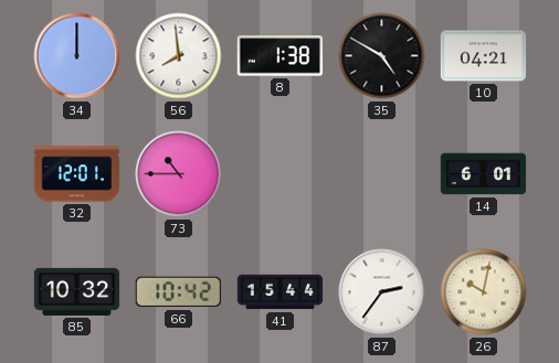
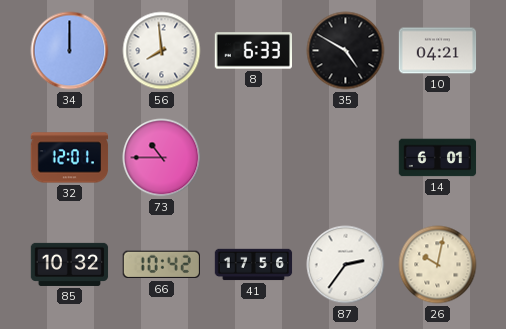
8: 1:38 -> 6:33 (253, 51)
41: 15:44 -> 17:56 (254, 265)
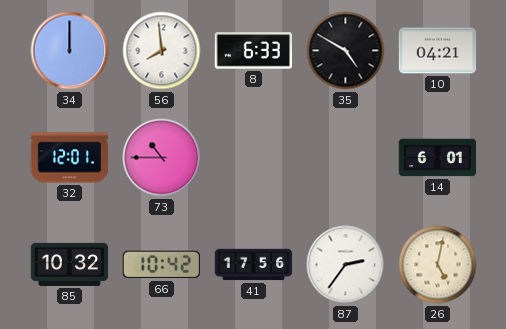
26: 10:02 -> 5:02 (438, 265)
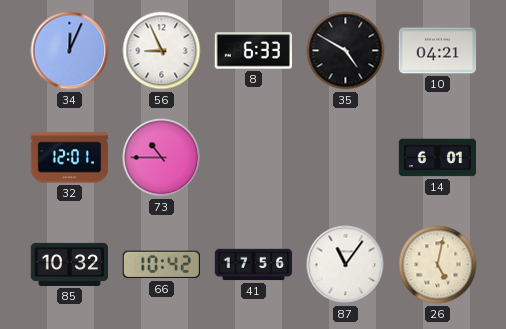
34: 12:00 -> 12:04 (70, 51)
56: 7:59 -> 8:56 (162, 51)
87: 2:36 -> 11:06 (346, 265)
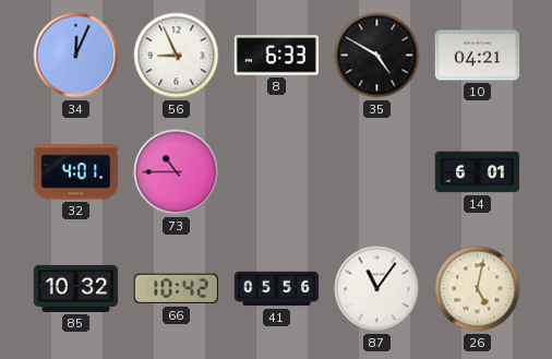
32: 12:01 -> 4:01 (76, 172)
41: 17:56 -> 05:56 (277, 289)
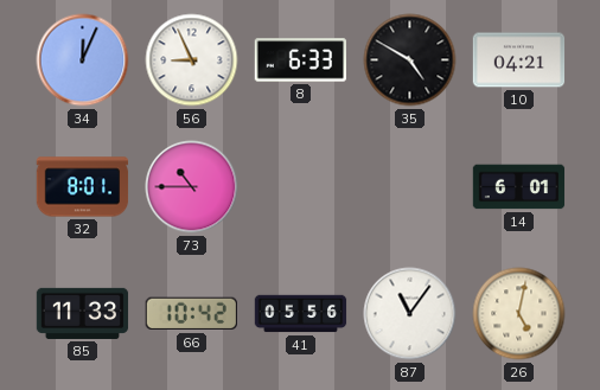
32: 4:01 -> 8:01 (83, 187)
85: 10:32 -> 11:33 (83, 313)
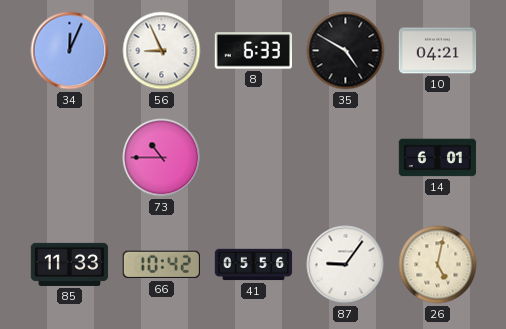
32: 8:01 -> none (83, 187)
87: 11:06 -> 9:06 (346, 265)
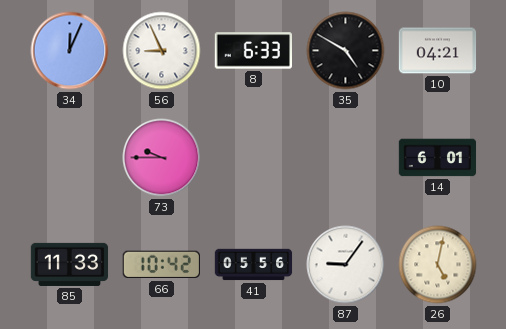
73: 10:45 -> 9:45 (162, 158)
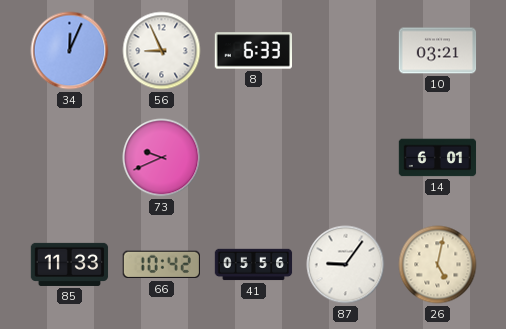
35: 4:50 -> none (346, 51)
10: 04:21 -> 03:21 (438, 51)
73: 9:45 -> 9:41 (162, 158)
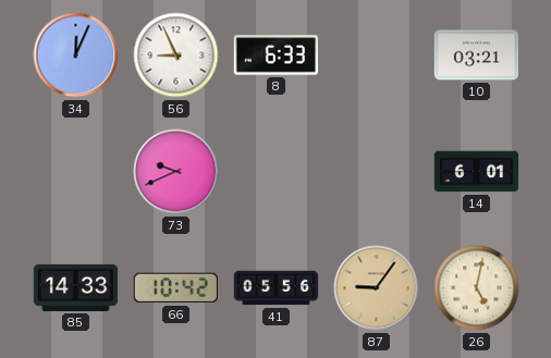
85: 11:33 -> 14:33 (76, 287)
87 dial: white -> champagne (377, 288)
